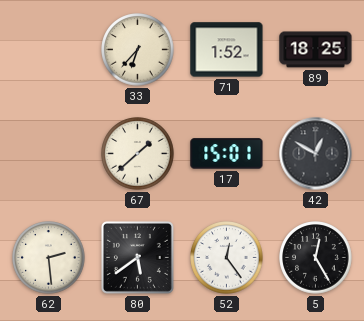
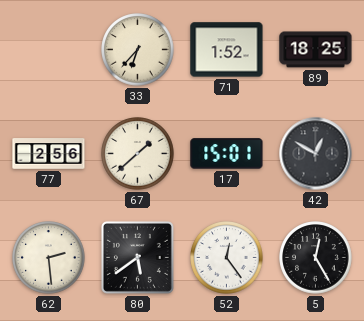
77: none -> 2:56 (49, 154)
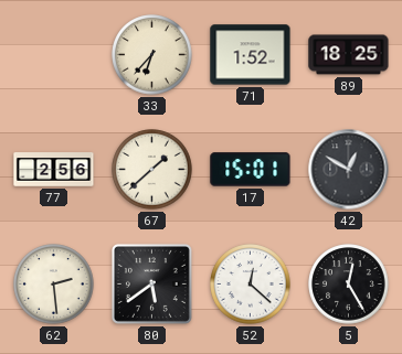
52: 12:24 -> 12:22 (251, 285)
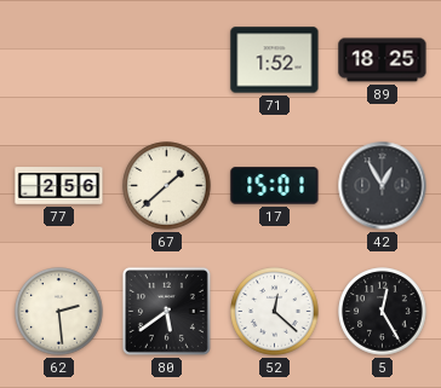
33: 6:37 -> none (152, 55)
42: 12:50 -> 12:55 (383, 186)
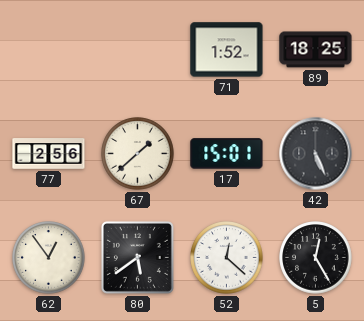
42: 12:55 -> 5:26 (316, 154)
62: 2:29 -> 12:54 (49, 258)
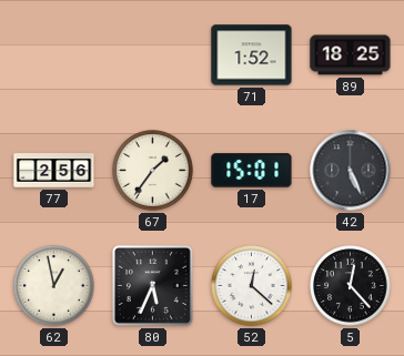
67: 1:38 -> 1:36 (153, 171)
62: 12:54 -> 12:58 (54, 286)
80: 5:39 -> 5:34 (152, 285)
5: 12:25 -> 12:23 (351, 286)
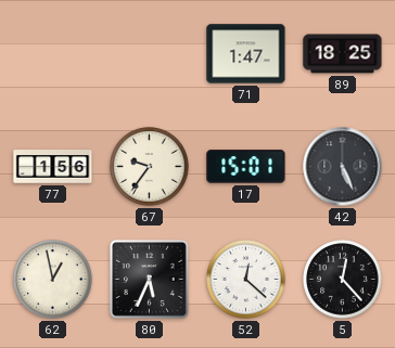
71: 1:52 -> 1:47 (246, 54)
77: 2:56 -> 1:56 (53, 167)
67: 1:36 -> 9:36 (150, 167)
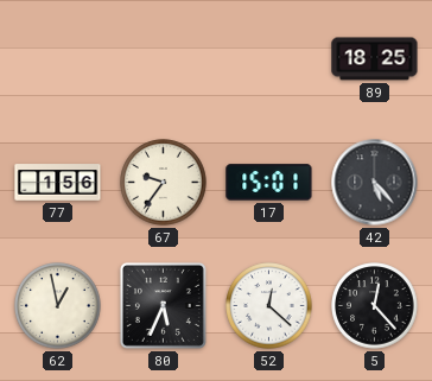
71: 1:47 -> none (246, 54)
42: 5:26 -> 5:23 (375, 183)
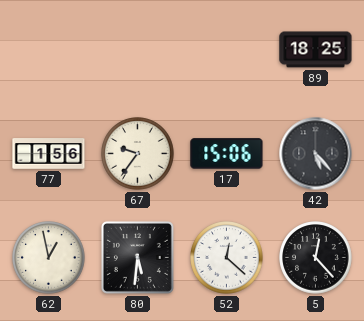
17: 15:01 -> 15:06 (227, 154)
80: 5:34 -> 5:31 (137, 257)
